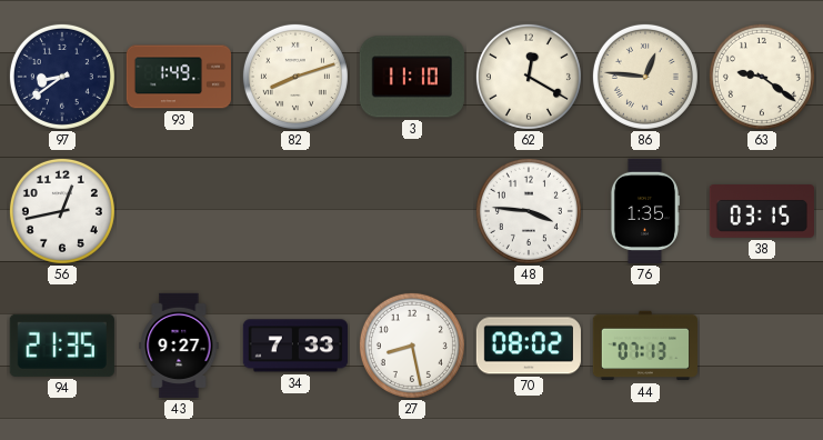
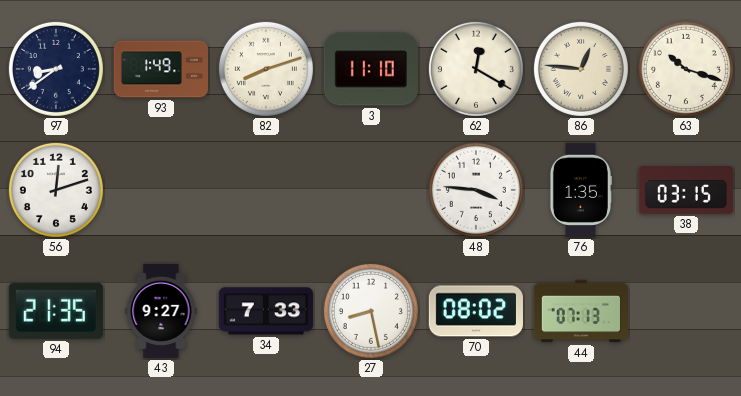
63: 9:21 -> 10:18 (686, 69)
56: 12:43 -> 12:12 (56, 190)
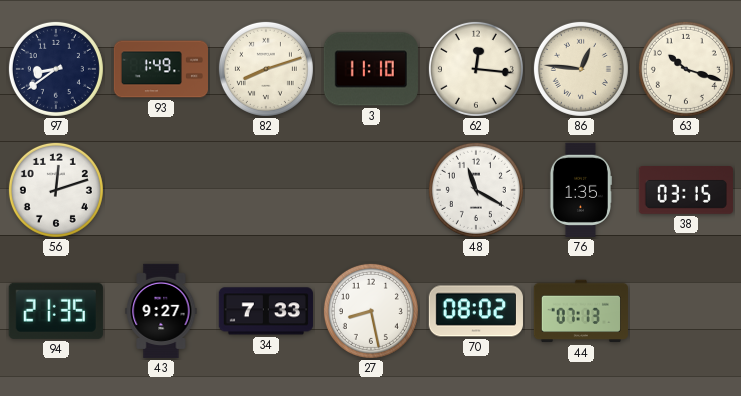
62: 12:20 -> 12:16 (476, 69)
48: 3:46 -> 11:20 (476, 190)
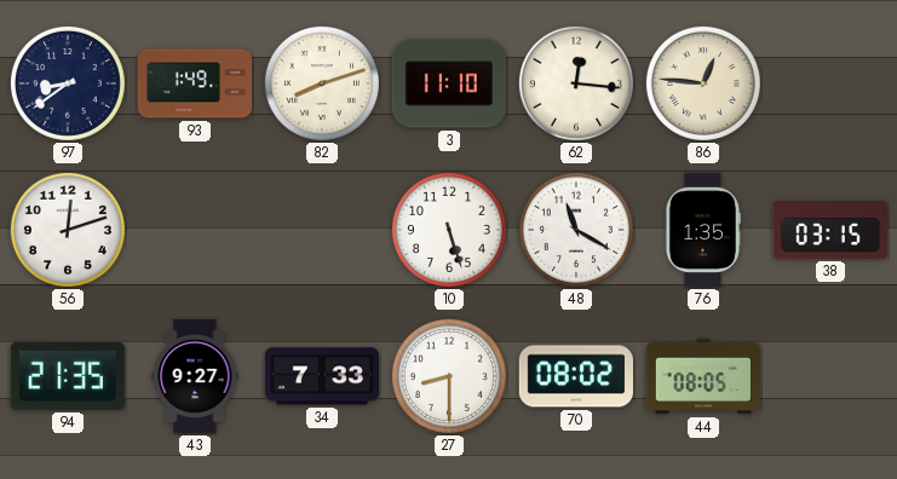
63: 10:18 -> none (686, 69)
10: none -> 5:27 (449, 230)
27: 8:28 -> 8:30 (449, 376)
44: 07:13 -> 08:05 (703, 376)
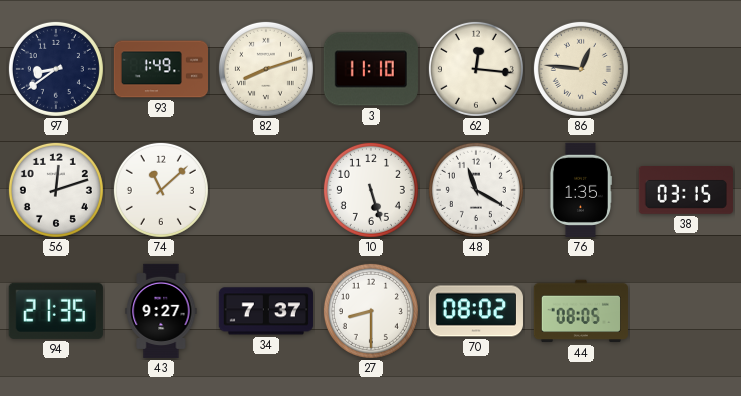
74: none -> 11:08 (161, 190)
34: 7:33 -> 7:37 (266, 311)
